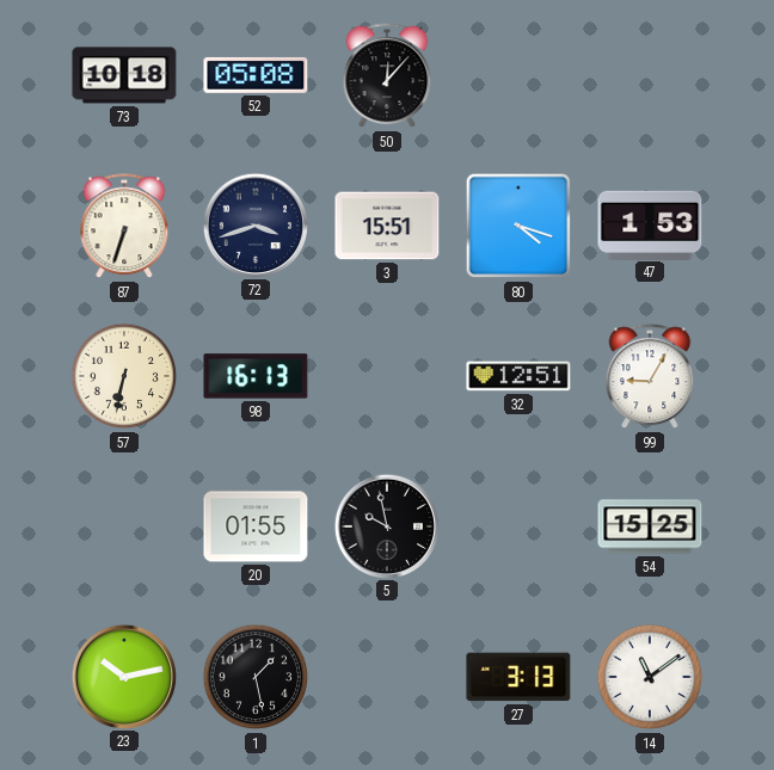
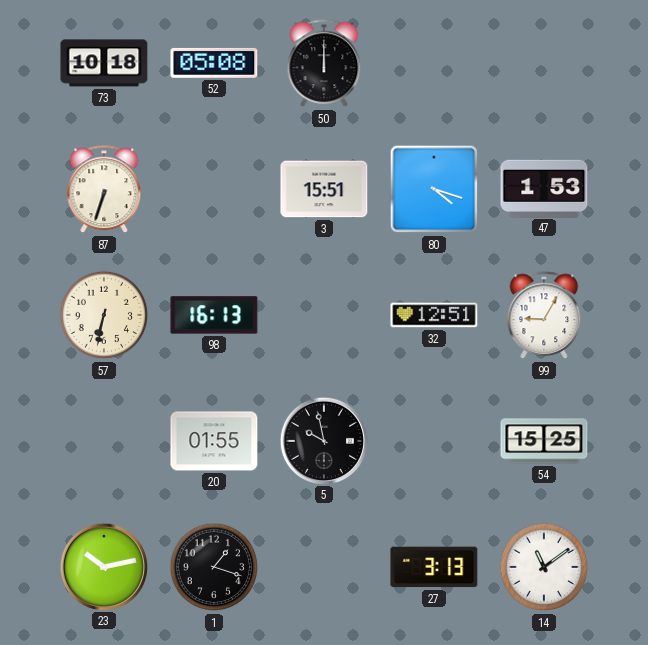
50: 12:07 -> 12:00 (324, 64)
72: 3:42 -> none (254, 224)
1: 1:28 -> 1:18 (214, 567)
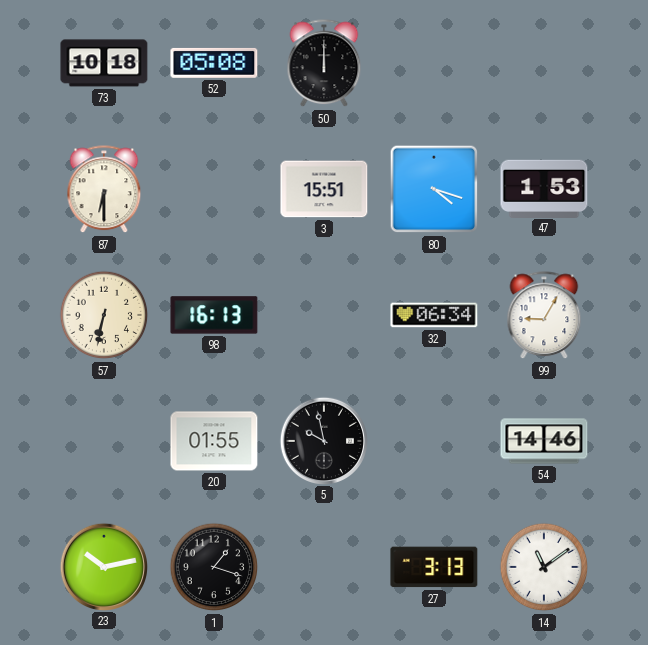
87: 6:33 -> 6:30 (104, 190)
32: 12:51 -> 06:34 (434, 315)
54: 15:25 -> 14:46 (544, 441)
